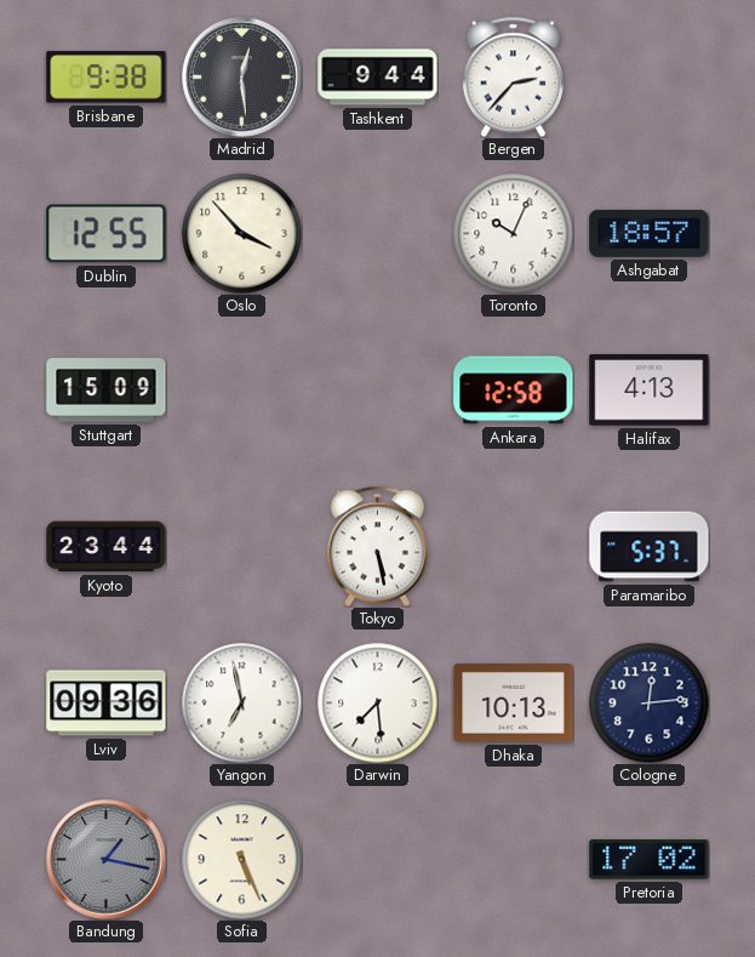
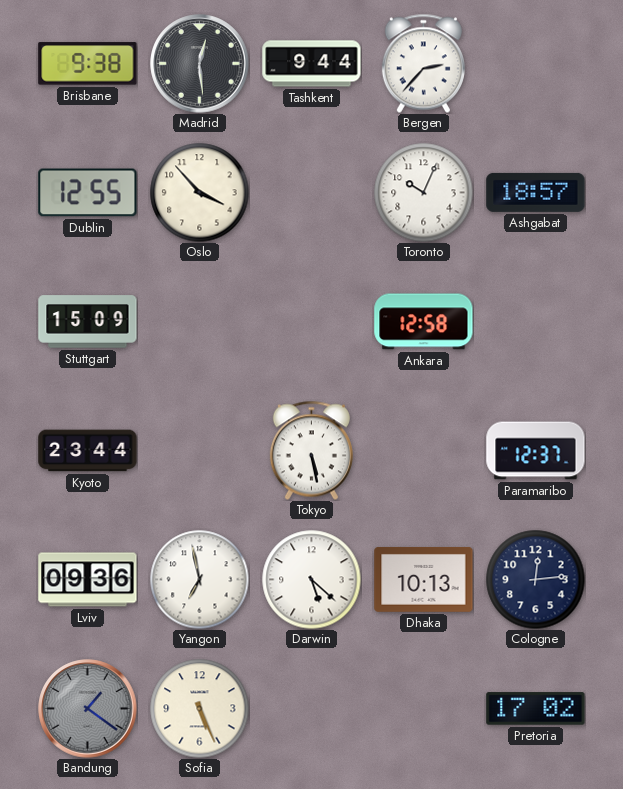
Halifax: 4:13 -> none (650, 391)
Paramaribo: 5:37 -> 12:37 (536, 451)
Darwin: 7:29 -> 5:22 (312, 580)
Bandung: 1:17 -> 1:21 (88, 709)
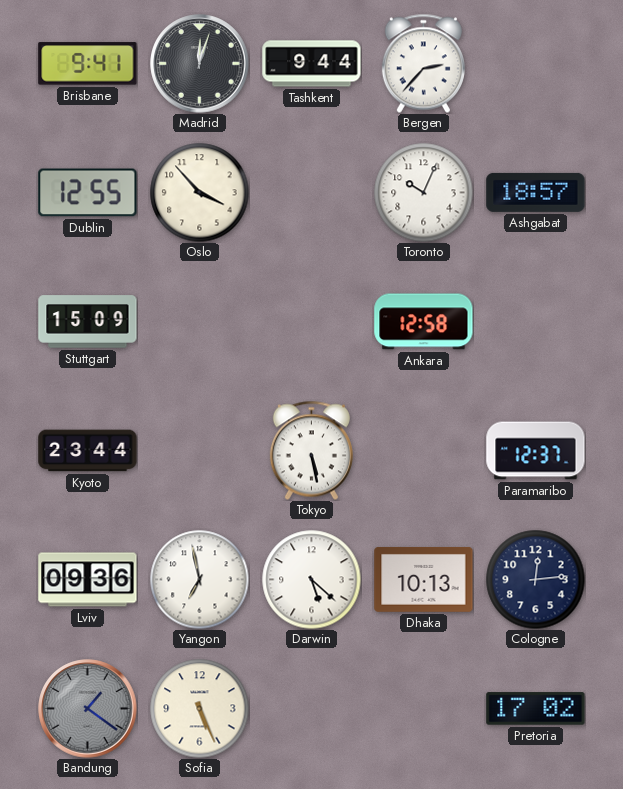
Brisbane: 9:38 -> 9:41 (88, 64)
Madrid: 12:29 -> 12:03 (200, 64)
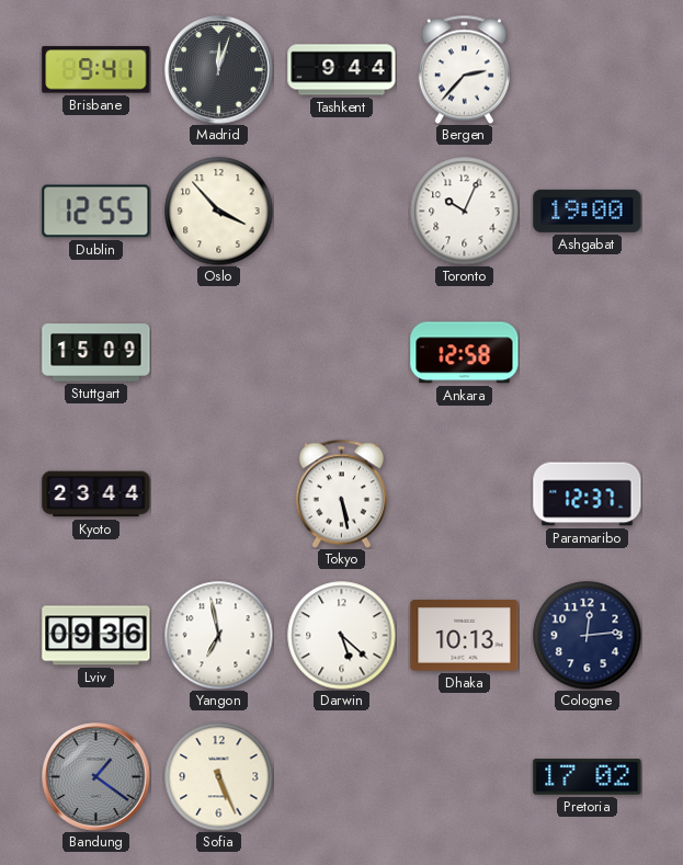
Ashgabat: 18:57 -> 19:00 (588, 210)
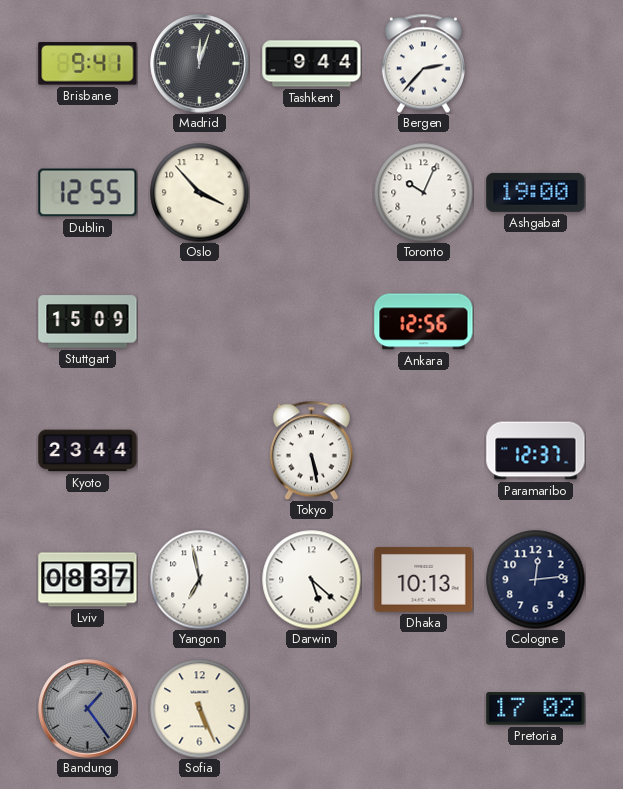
Ankara: 12:58 -> 12:56 (424, 322)
Lviv: 09:36 -> 08:37 (88, 580)
Bandung: 1:21 -> 1:24 (88, 709)
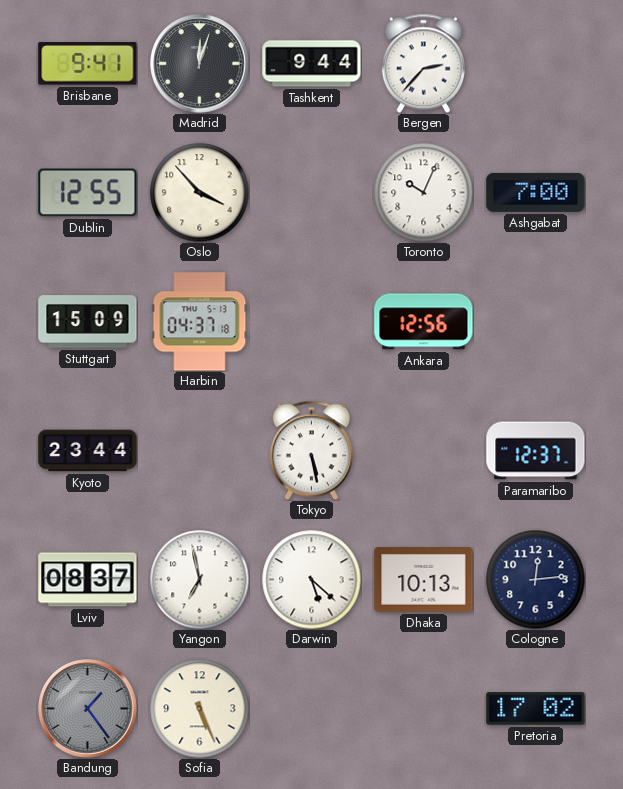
Ashgabat: 19:00 -> 7:00 (536, 192)
Harbin: none -> 04:37 (200, 322)
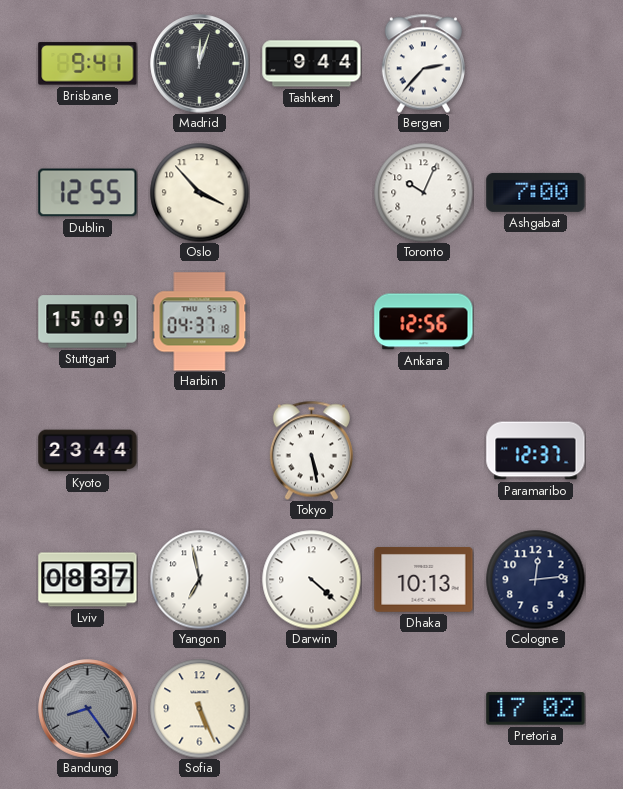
Darwin: 5:22 -> 4:22 (312, 580)
Bandung: 1:24 -> 8:24 (88, 709)
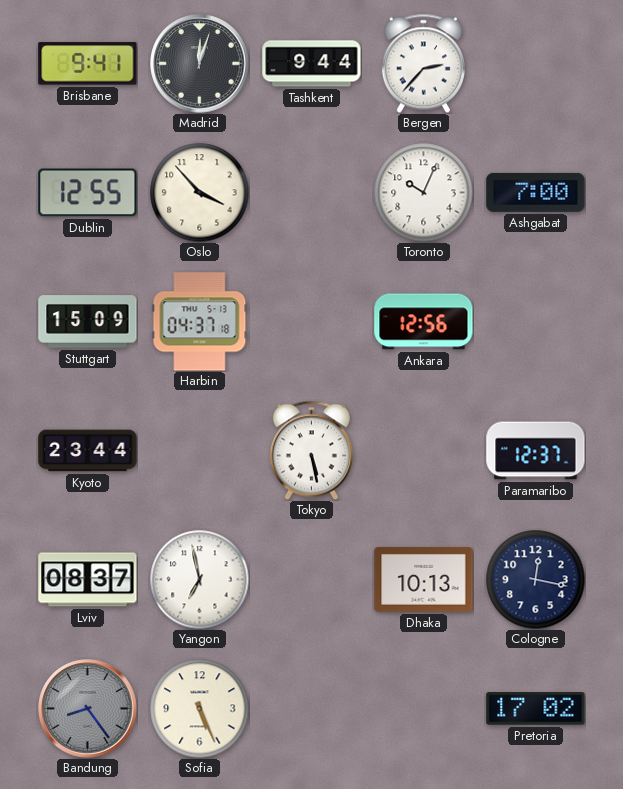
Darwin: 4:22 -> none (312, 580)
Cologne: 12:14 -> 12:17 (536, 580)
